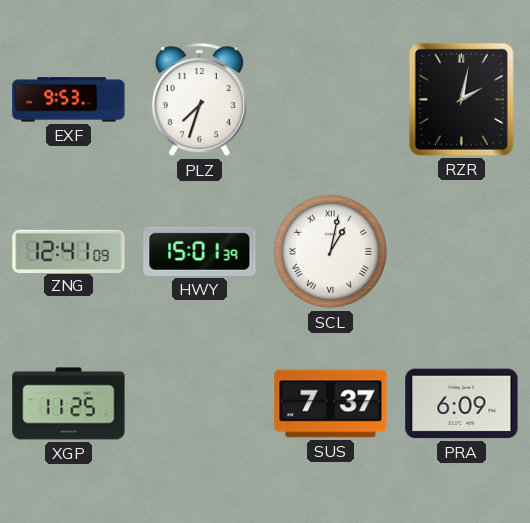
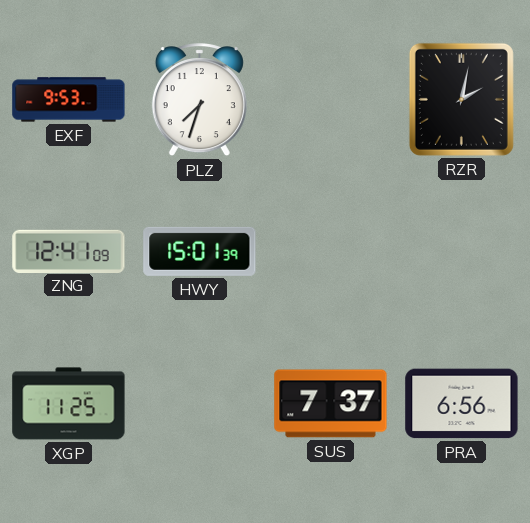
SCL: 1:02 -> none (331, 252)
PRA: 6:09 -> 6:56 (462, 404)
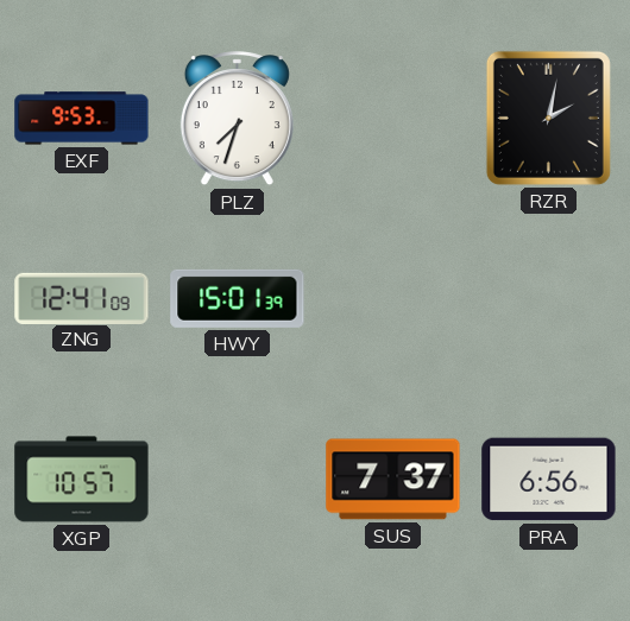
XGP: 11:25 -> 10:57 (82, 480)
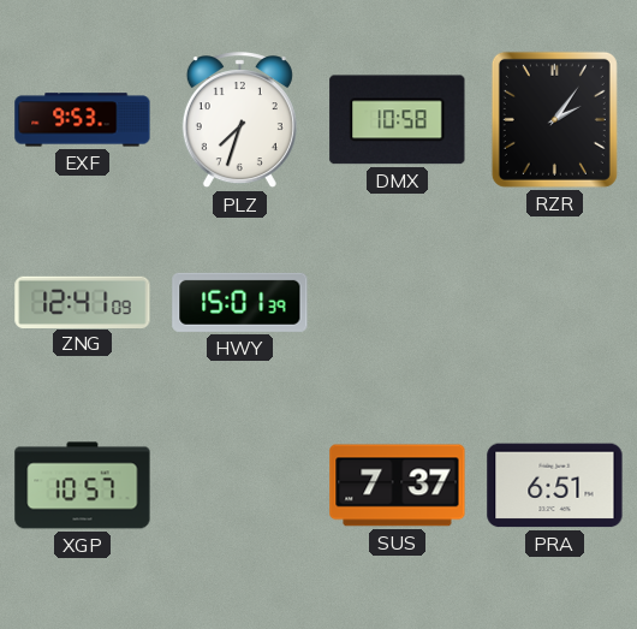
DMX: none -> 10:58 (398, 120)
RZR: 2:02 -> 2:06 (554, 119)
PRA: 6:56 -> 6:51 (555, 486)
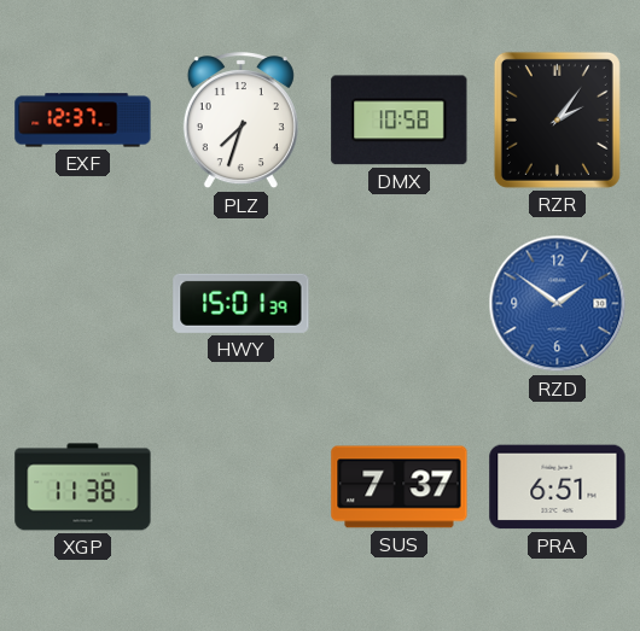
EXF: 9:53 -> 12:37 (83, 121)
ZNG: 12:41 -> none (83, 302)
RZD: none -> 1:51 (558, 304)
XGP: 10:57 -> 11:38 (83, 487)
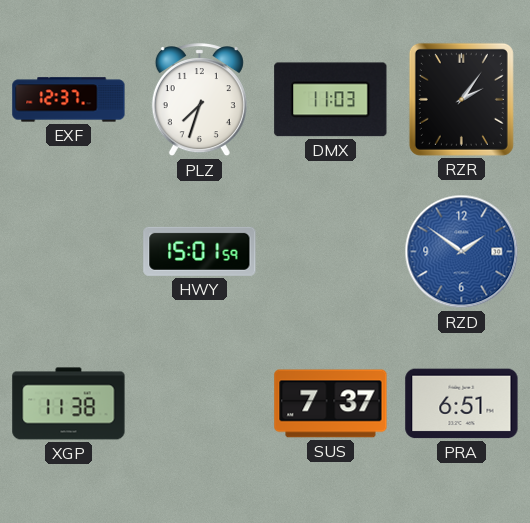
DMX: 10:58 -> 11:03 (331, 100)
HWY: 15:01:39 -> 15:01:59 (200, 251)
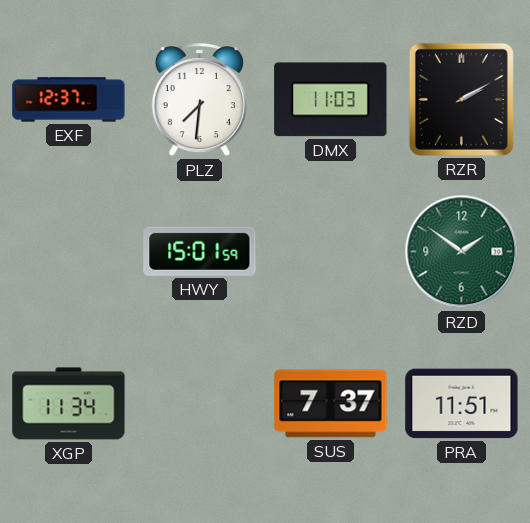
PLZ: 7:33 -> 7:31 (199, 100)
RZR: 2:06 -> 2:10 (461, 99)
RZD dial: blue -> green (462, 252)
XGP: 11:38 -> 11:34 (69, 404)
PRA: 6:51 -> 11:51 (462, 404)
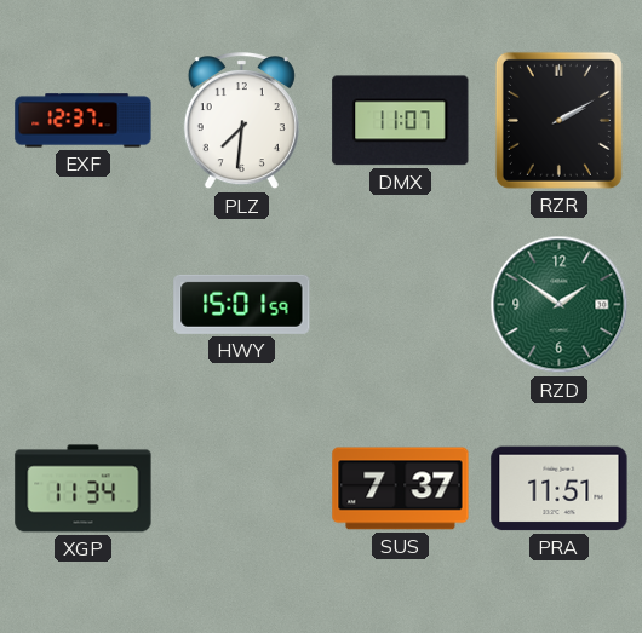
DMX: 11:03 -> 11:07 (401, 121)
